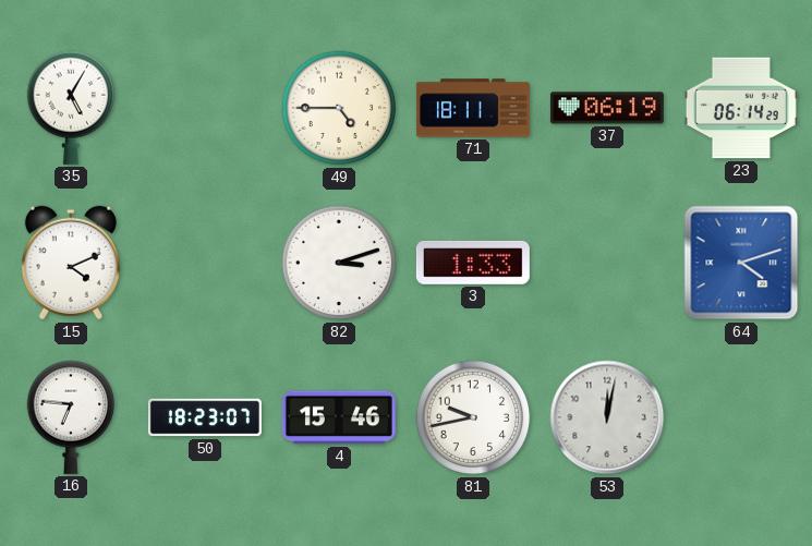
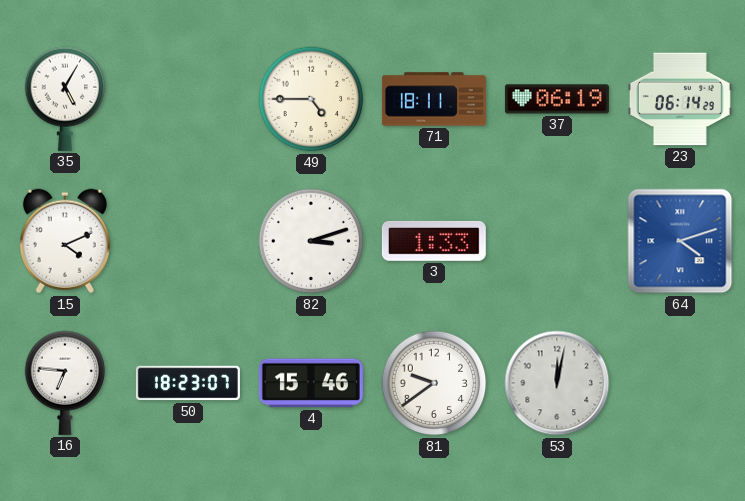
81: 9:43 -> 9:39 (434, 383)
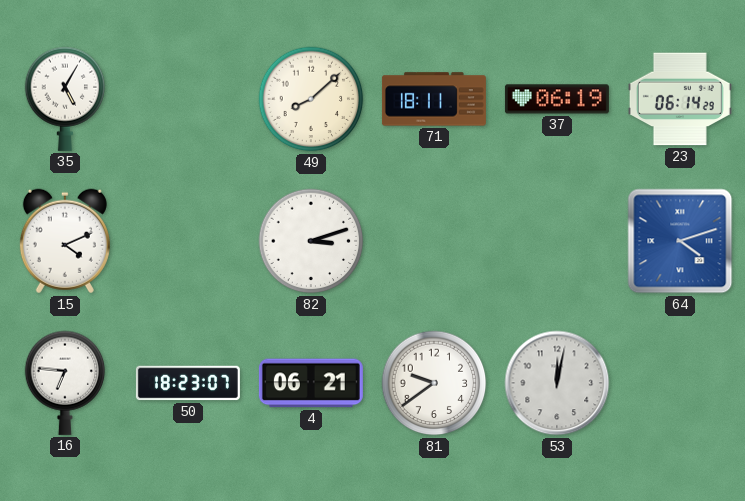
49: 4:45 -> 8:08 (311, 99)
3: 1:33 -> none (434, 241)
4: 15:46 -> 06:21 (311, 383)
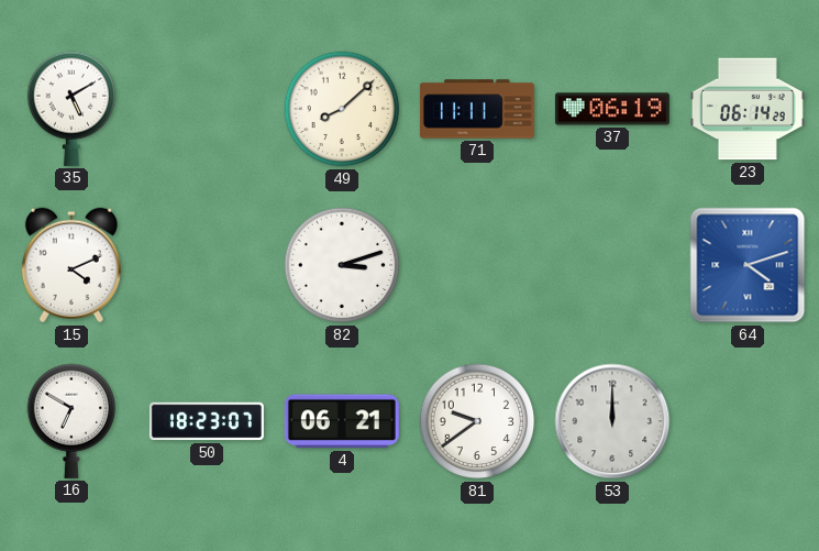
35: 5:05 -> 5:10 (71, 109)
71: 18:11 -> 11:11 (477, 109)
16: 6:46 -> 6:50 (71, 421)
53: 12:02 -> 12:00 (612, 421)
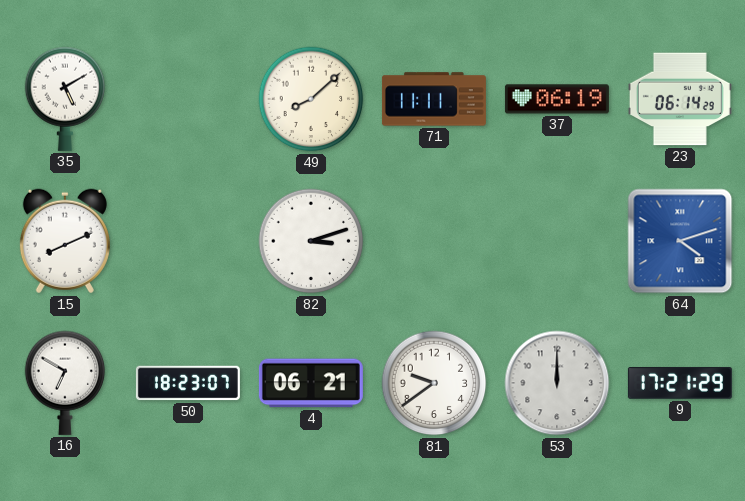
15: 4:11 -> 8:11 (65, 241)
9: none -> 17:21 (680, 384)
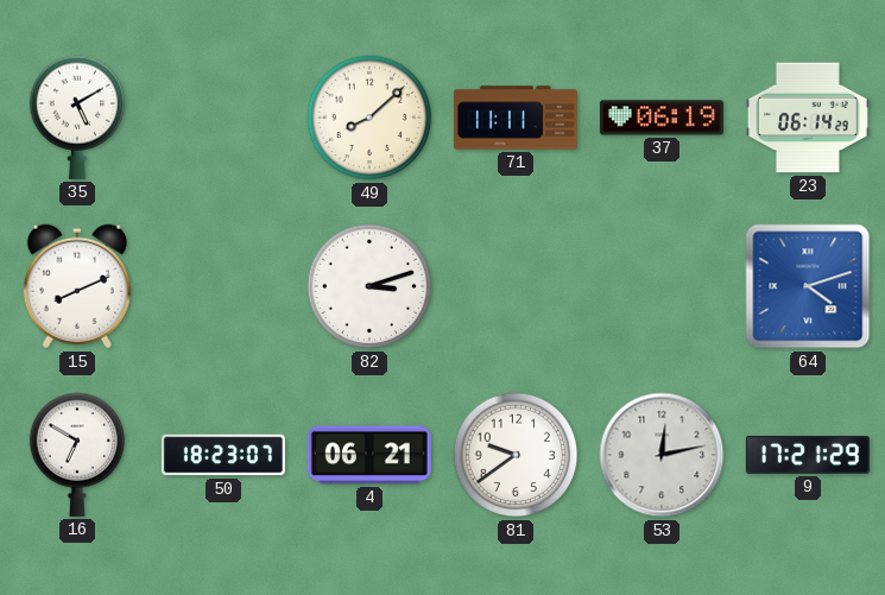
53: 12:00 -> 12:13 (662, 455)
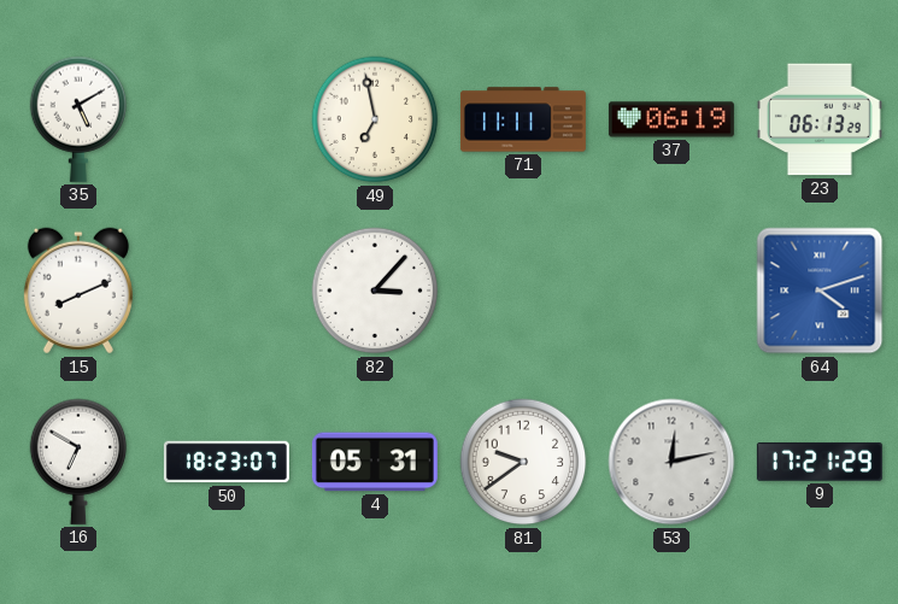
49: 8:08 -> 6:58 (375, 119)
23: 06:14 -> 06:13 (820, 119)
82: 3:12 -> 3:07 (375, 291)
4: 06:21 -> 05:31 (375, 462)
